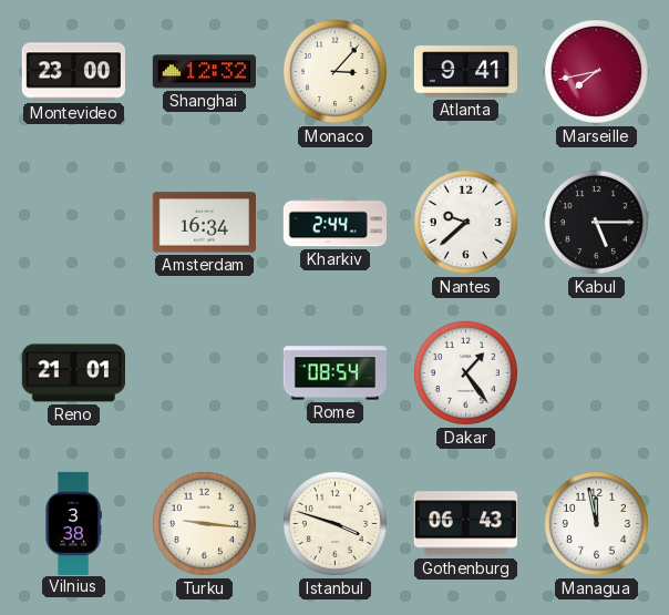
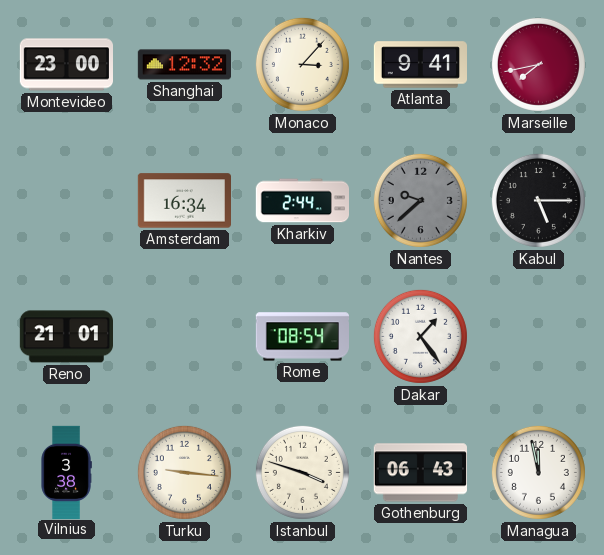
Nantes dial: white -> grey (420, 200)
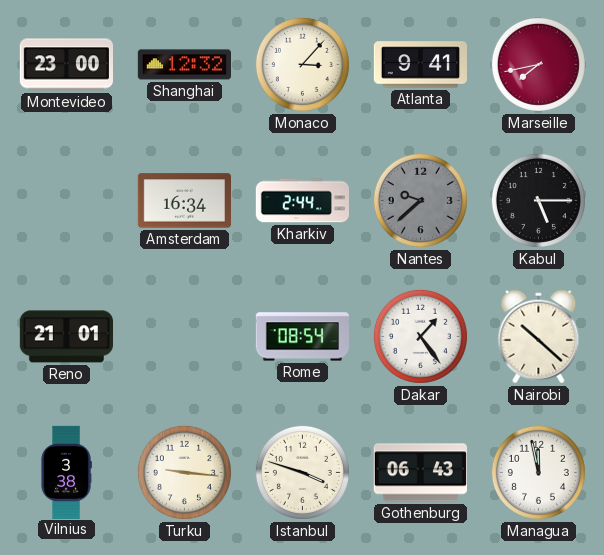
Nairobi: none -> 10:22 (539, 337)
